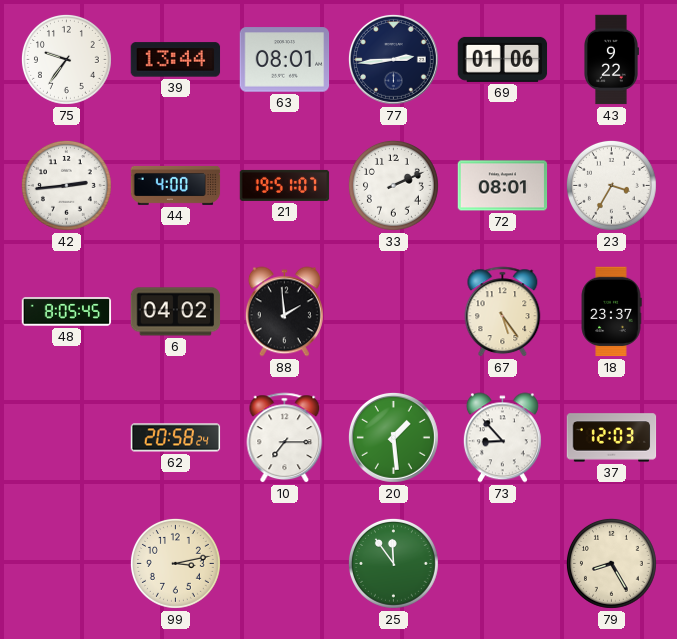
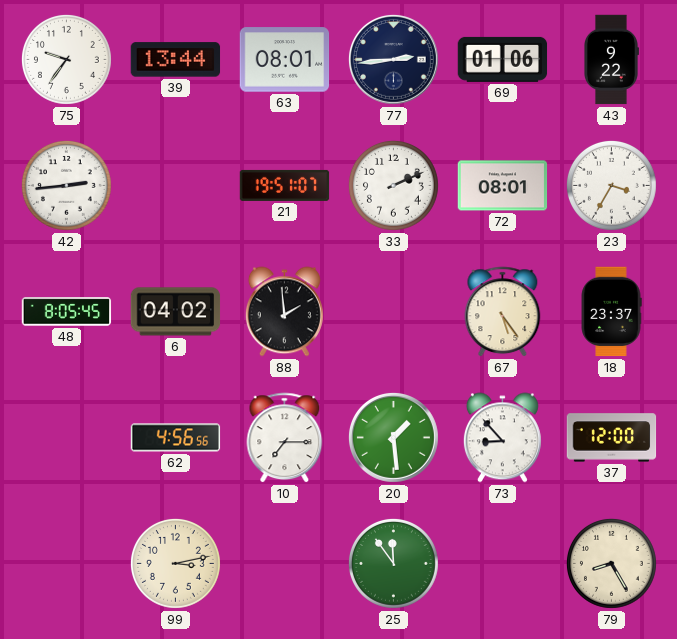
44: 4:00 -> none (176, 185)
62: 20:58 -> 4:56 (176, 438)
37: 12:03 -> 12:00 (612, 438)
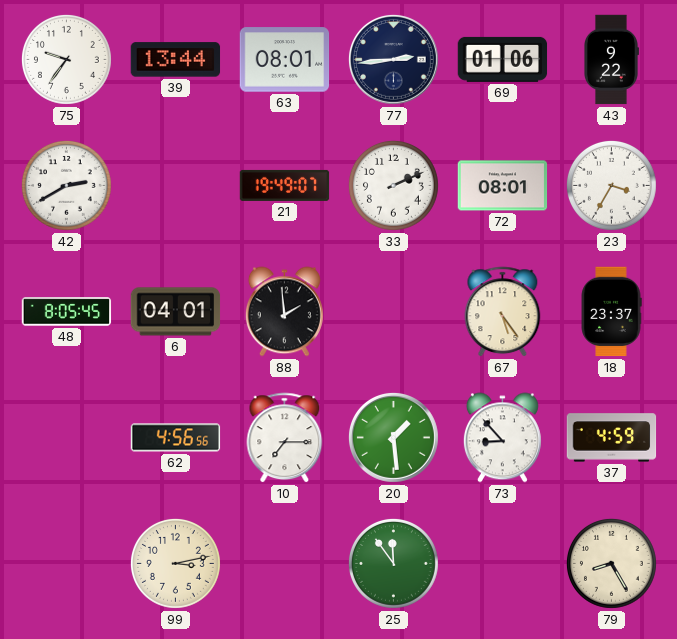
42: 2:44 -> 2:40 (67, 186)
21: 19:51 -> 19:49 (285, 185)
6: 04:02 -> 04:01 (176, 312)
37: 12:00 -> 4:59 (612, 438)
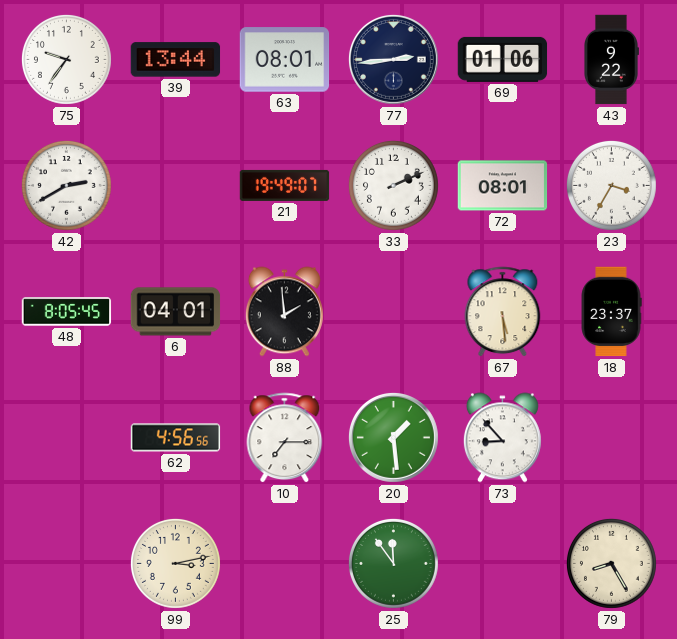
67: 5:24 -> 5:29 (503, 312)
37: 4:59 -> none (612, 438)
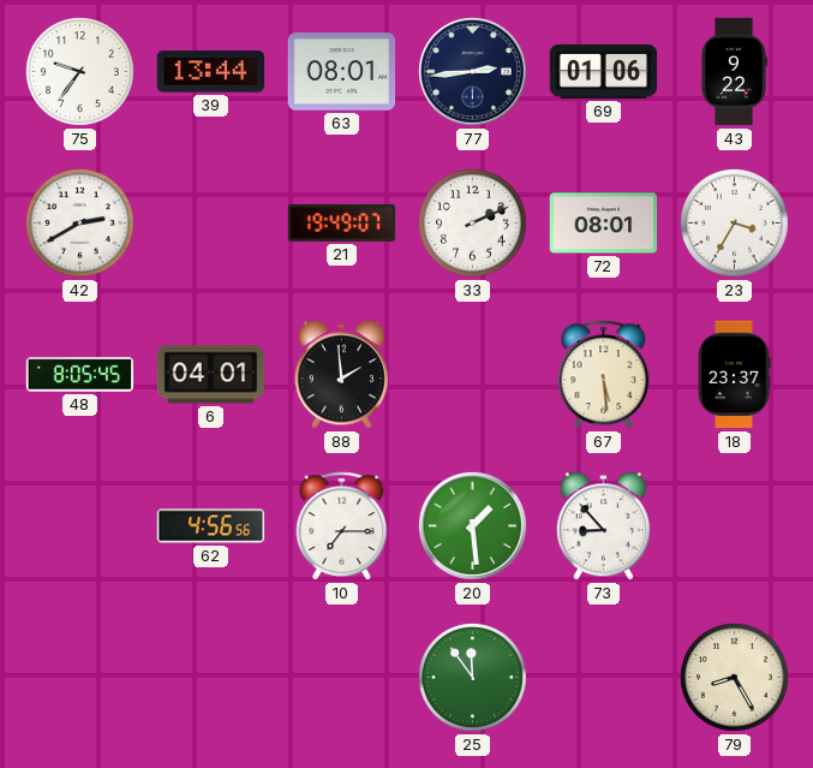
99: 3:13 -> none (176, 564)
